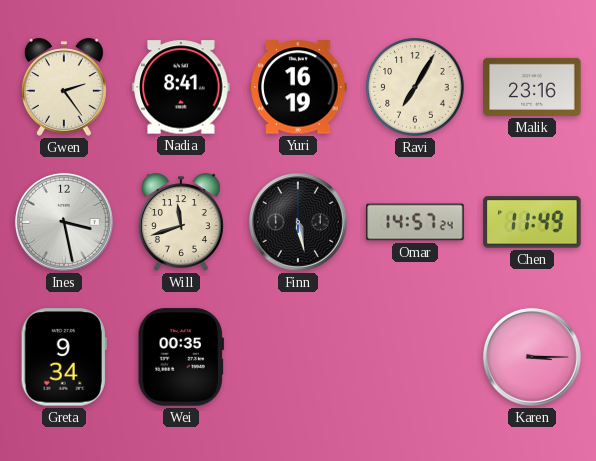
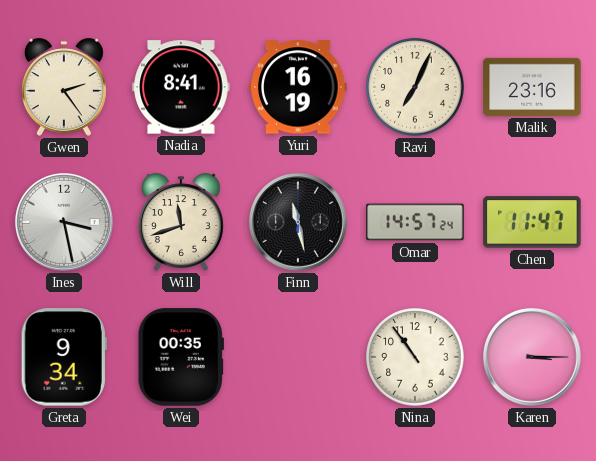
Ravi: 7:05 -> 7:04 (415, 87)
Finn: 5:28 -> 11:28 (298, 222)
Chen: 11:49 -> 11:47 (532, 222)
Nina: none -> 10:54 (415, 357)
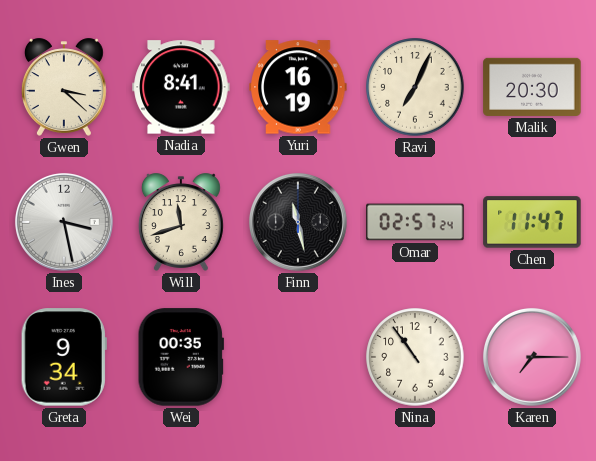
Gwen: 2:24 -> 3:22 (64, 87)
Malik: 23:16 -> 20:30 (532, 87)
Omar: 14:57 -> 02:57 (415, 222)
Karen: 3:15 -> 7:15 (532, 357)
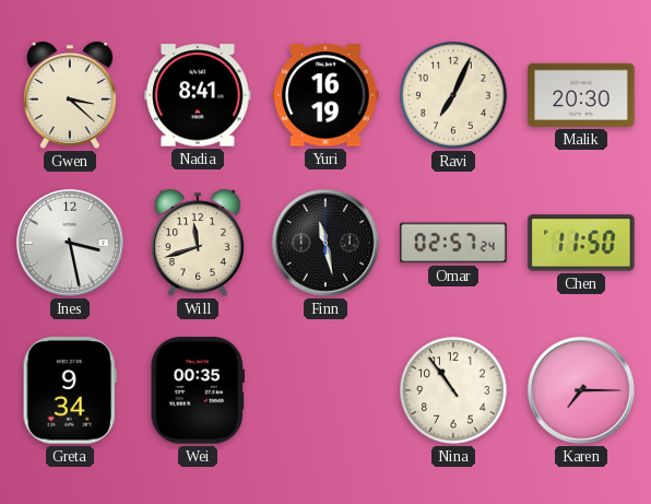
Chen: 11:47 -> 11:50 (581, 243)
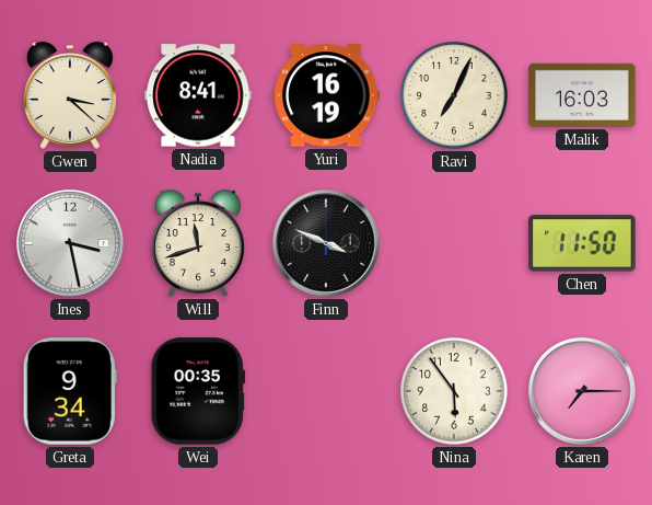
Malik: 20:30 -> 16:03 (582, 95)
Finn: 11:28 -> 3:49 (326, 243)
Omar: 02:57 -> none (453, 243)
Nina: 10:54 -> 5:54 (454, 391)
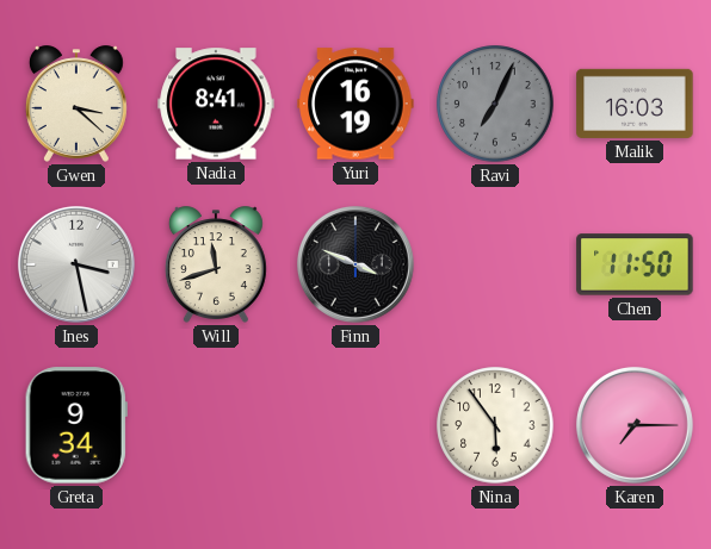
Ravi dial: cream -> grey (495, 104)
Wei: 00:35 -> none (198, 391)
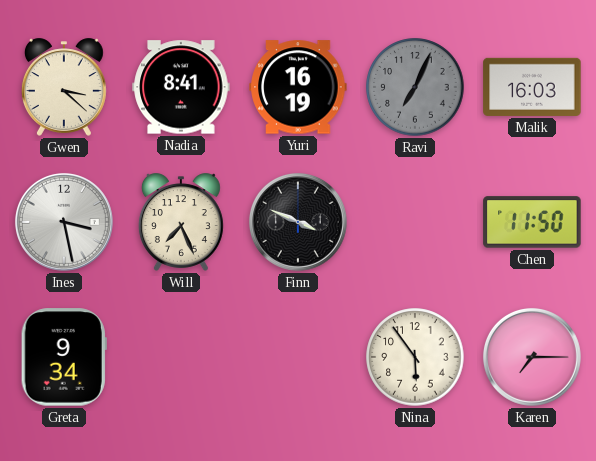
Will: 11:42 -> 7:26 (181, 222)
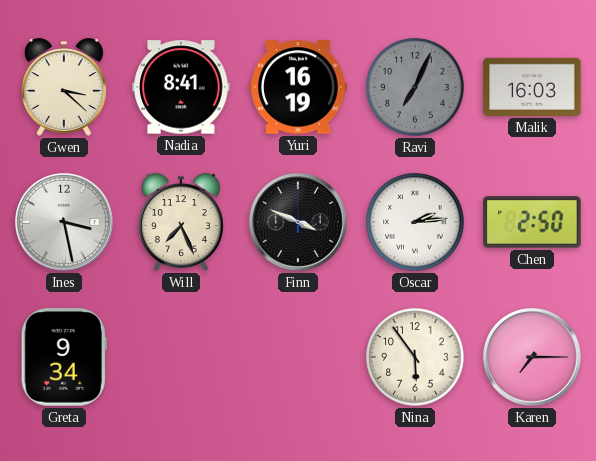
Oscar: none -> 2:14 (415, 222)
Chen: 11:50 -> 2:50 (532, 222)
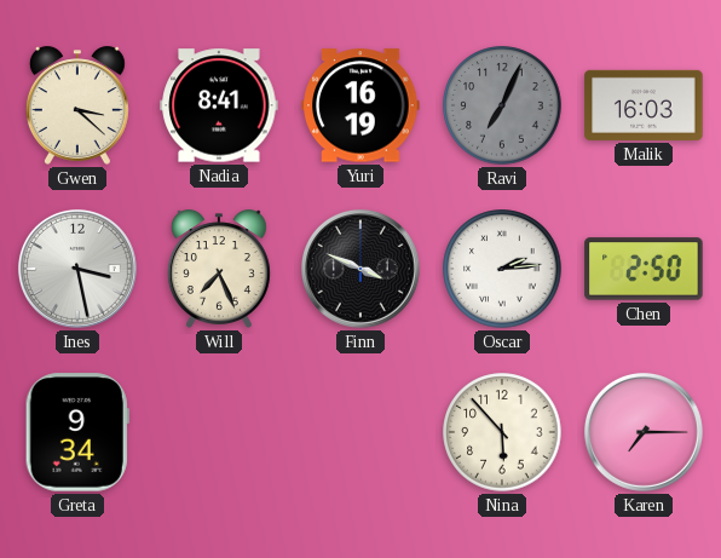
Nina: 5:54 -> 5:53 (502, 432)
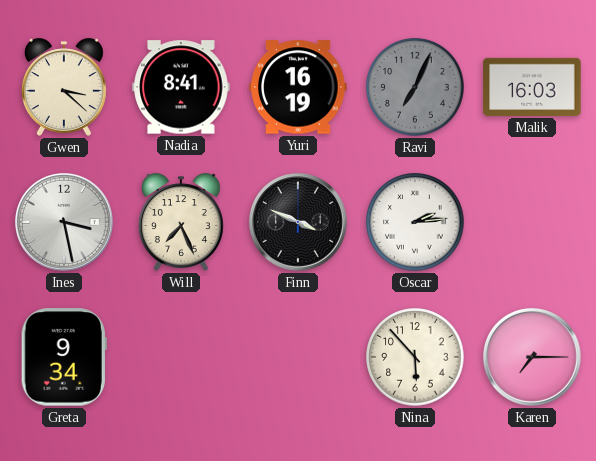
Chen: 2:50 -> none (644, 269)
